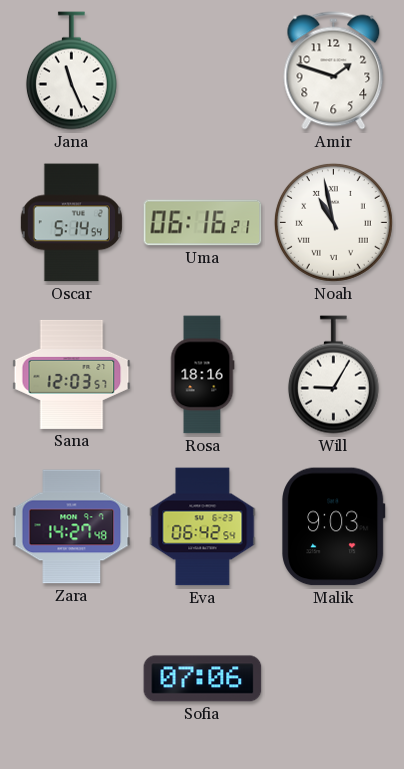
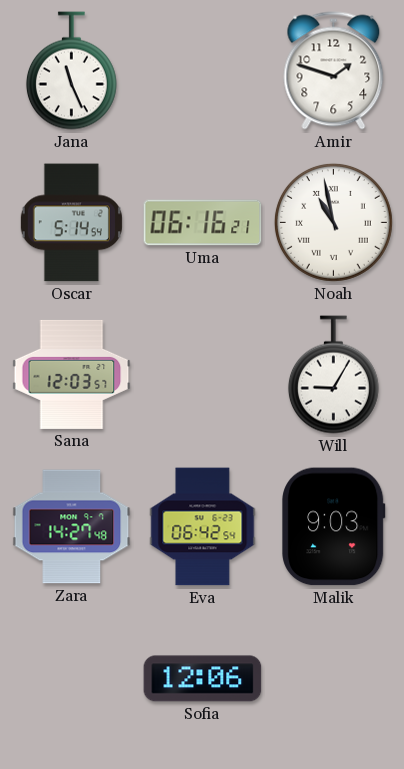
Rosa: 18:16 -> none (202, 375)
Sofia: 07:06 -> 12:06 (203, 679)
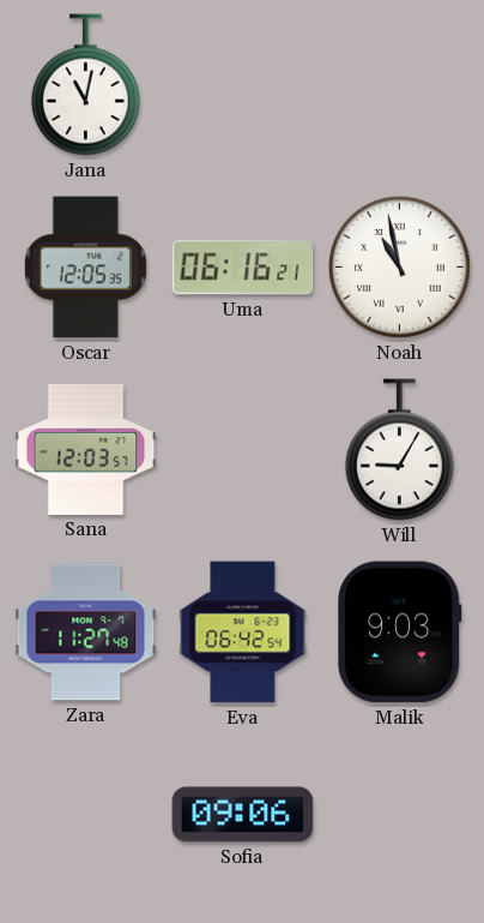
Jana: 11:26 -> 11:02 (85, 85)
Amir: 1:48 -> none (334, 71)
Oscar: 5:14 -> 12:05 (85, 268)
Zara: 14:27 -> 11:27 (86, 633)
Sofia: 12:06 -> 09:06 (243, 815)
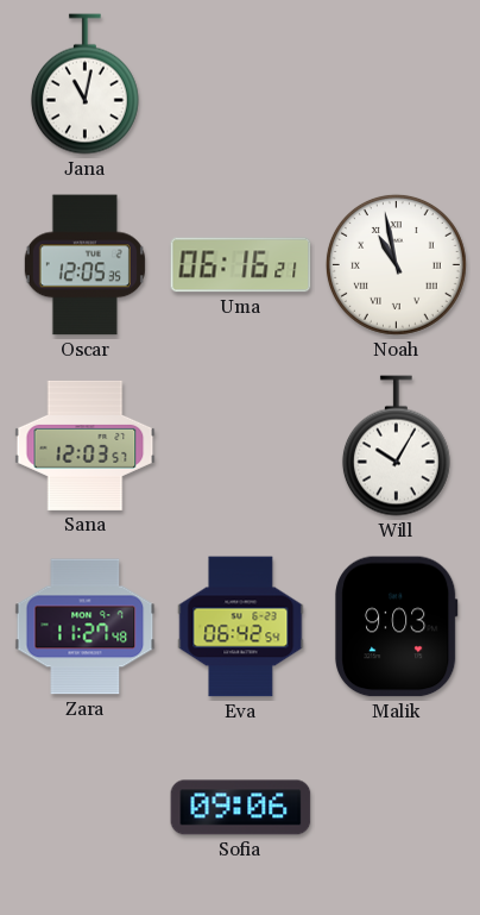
Will: 9:05 -> 10:05 (396, 446)
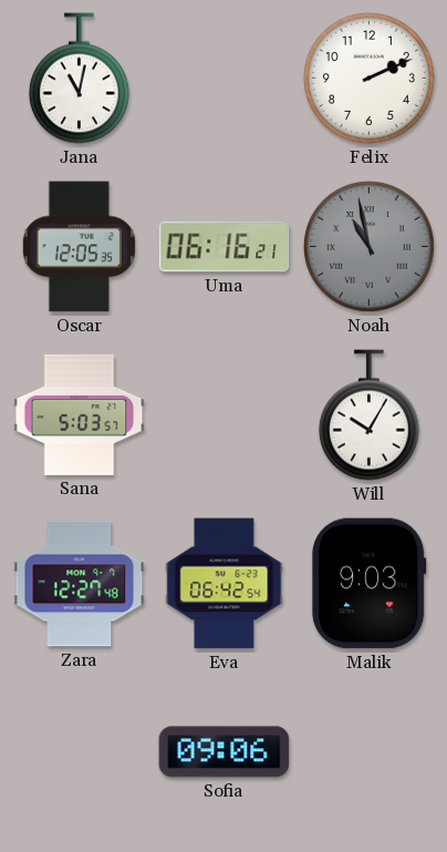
Felix: none -> 2:11 (368, 78)
Noah dial: white -> grey (368, 246)
Sana: 12:03 -> 5:03 (80, 414)
Zara: 11:27 -> 12:27 (80, 584)
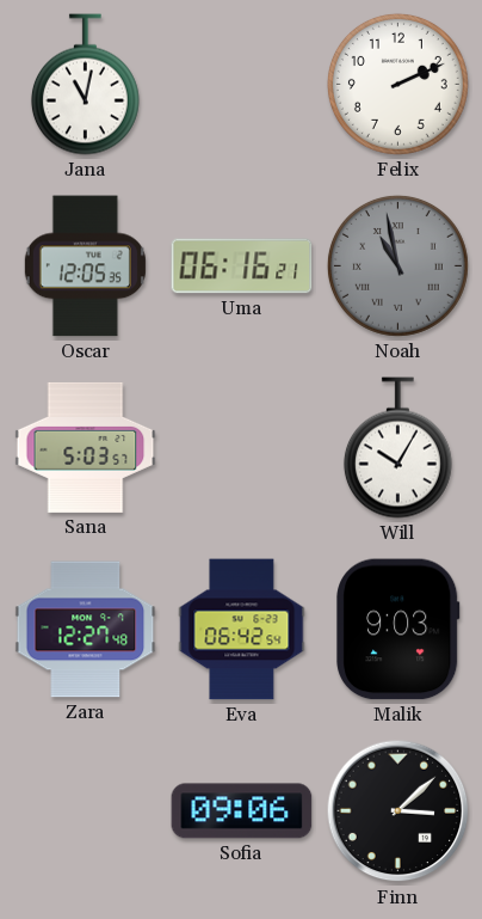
Finn: none -> 3:08 (398, 811)
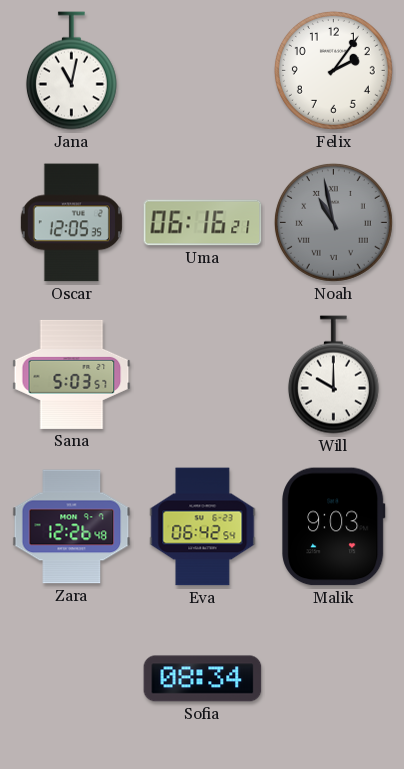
Felix: 2:11 -> 2:06 (333, 70)
Will: 10:05 -> 10:00 (333, 375)
Zara: 12:27 -> 12:26 (72, 527)
Sofia: 09:06 -> 08:34 (203, 679)
Finn: 3:08 -> none (398, 811)
